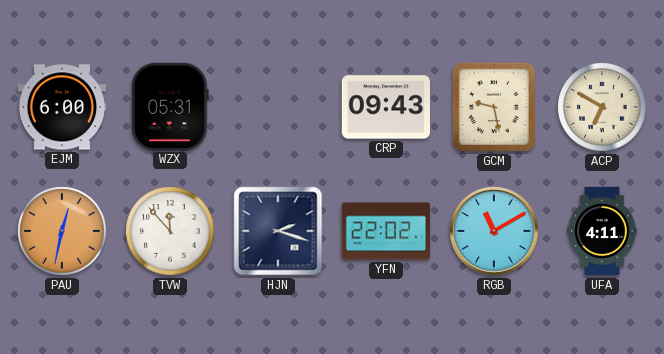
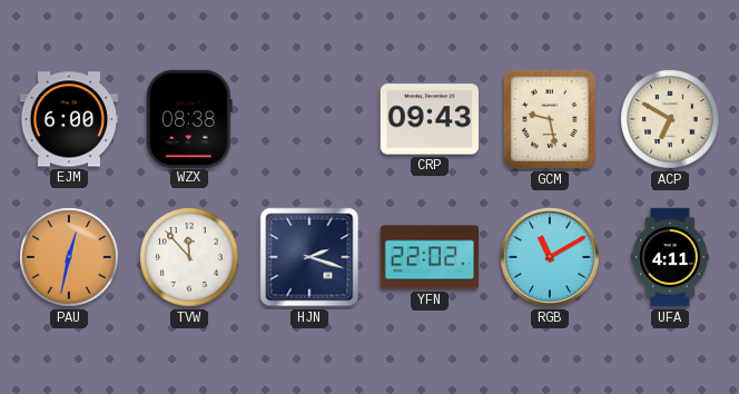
WZX: 05:31 -> 08:38 (189, 118)
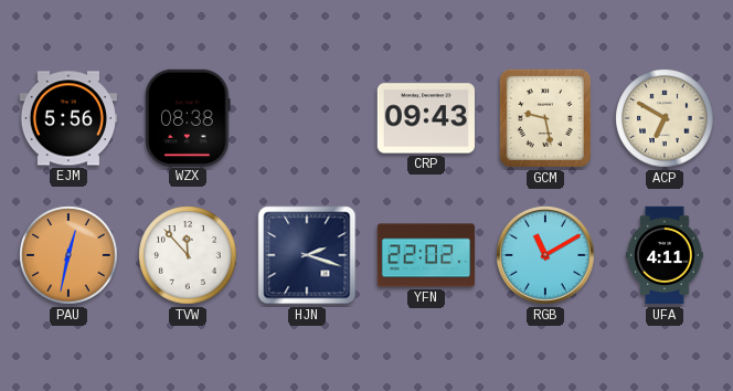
EJM: 6:00 -> 5:56 (68, 118)
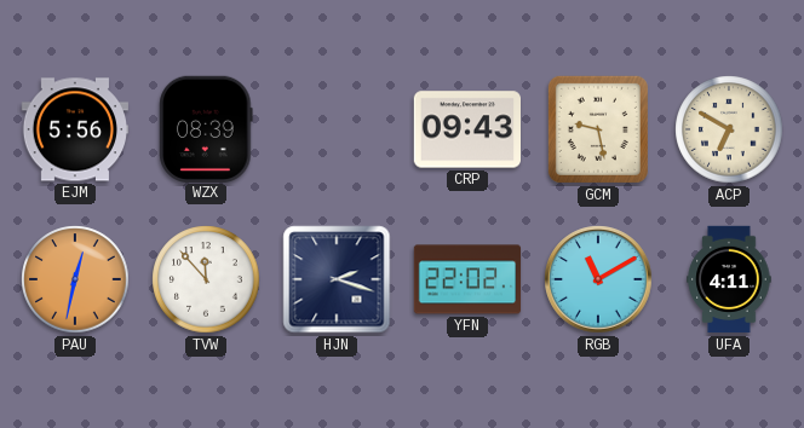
WZX: 08:38 -> 08:39 (206, 128)
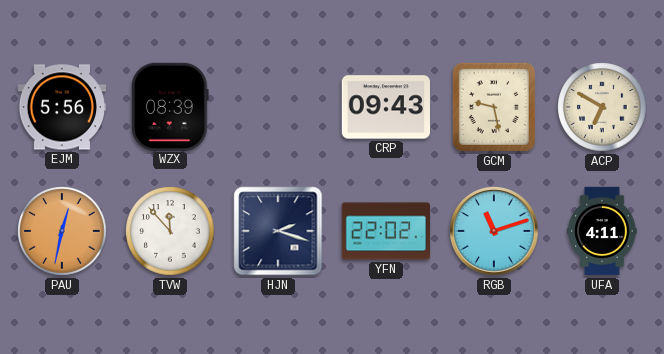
RGB: 11:10 -> 11:12 (494, 231)
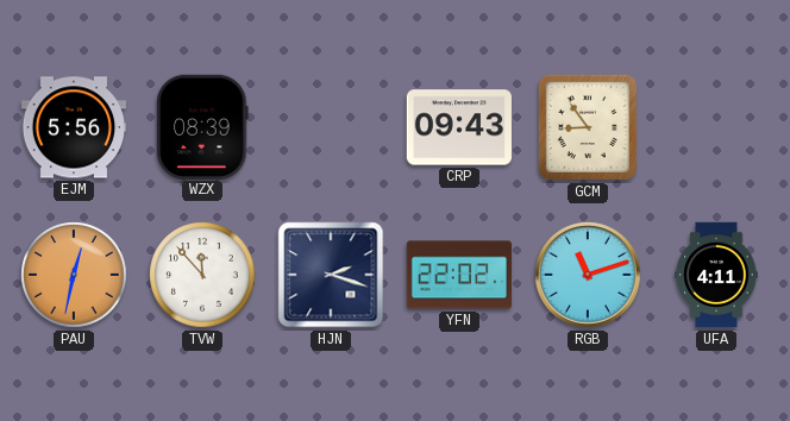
GCM: 9:28 -> 8:54 (588, 127)
ACP: 6:50 -> none (602, 107)
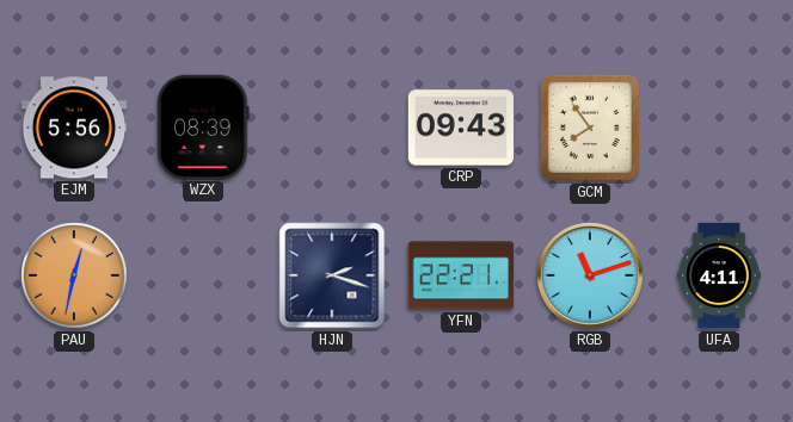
GCM: 8:54 -> 7:54 (590, 128)
TVW: 11:53 -> none (202, 275)
YFN: 22:02 -> 22:21 (461, 275)
